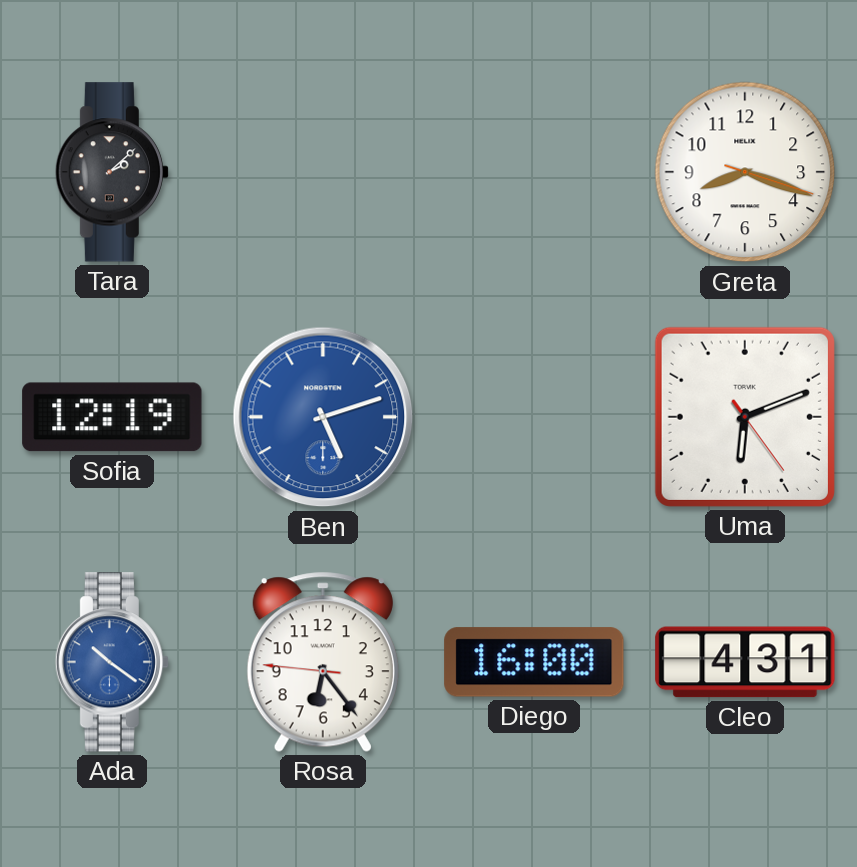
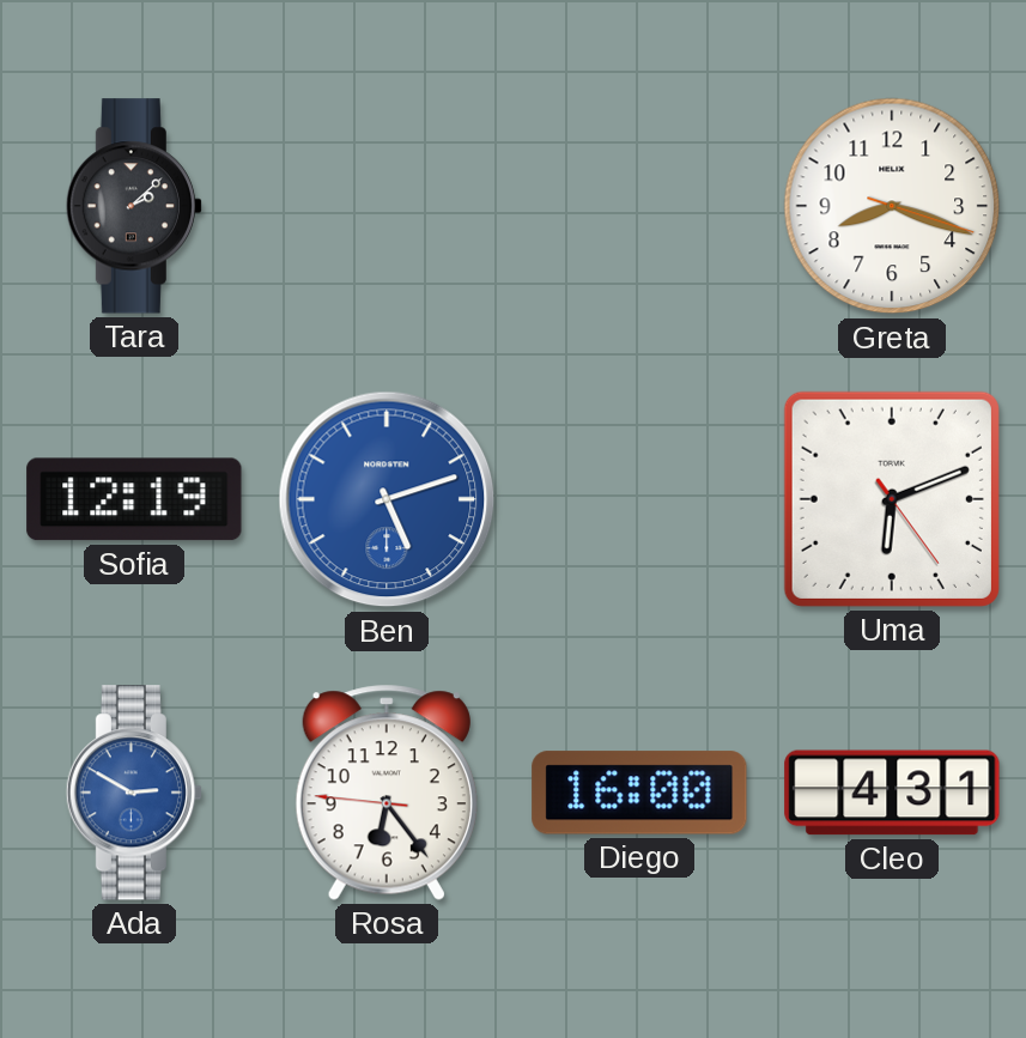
Ada: 10:21 -> 2:50 (133, 793)
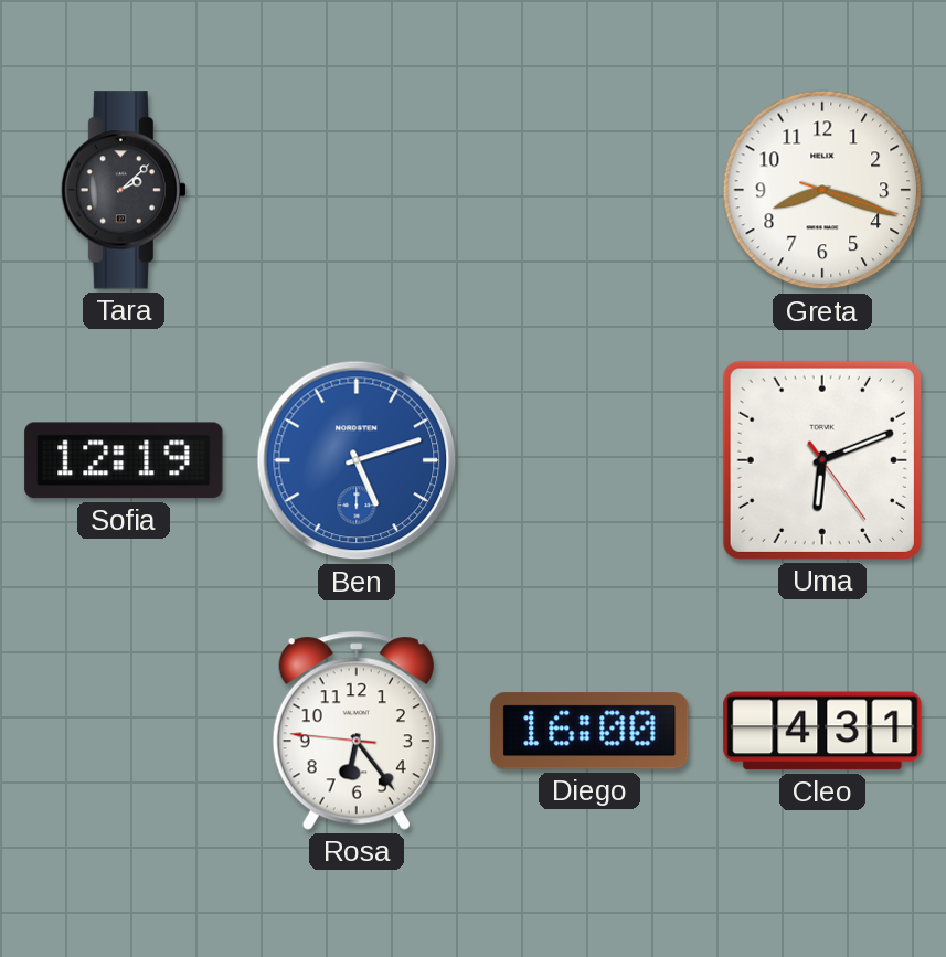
Ada: 2:50 -> none (133, 793)
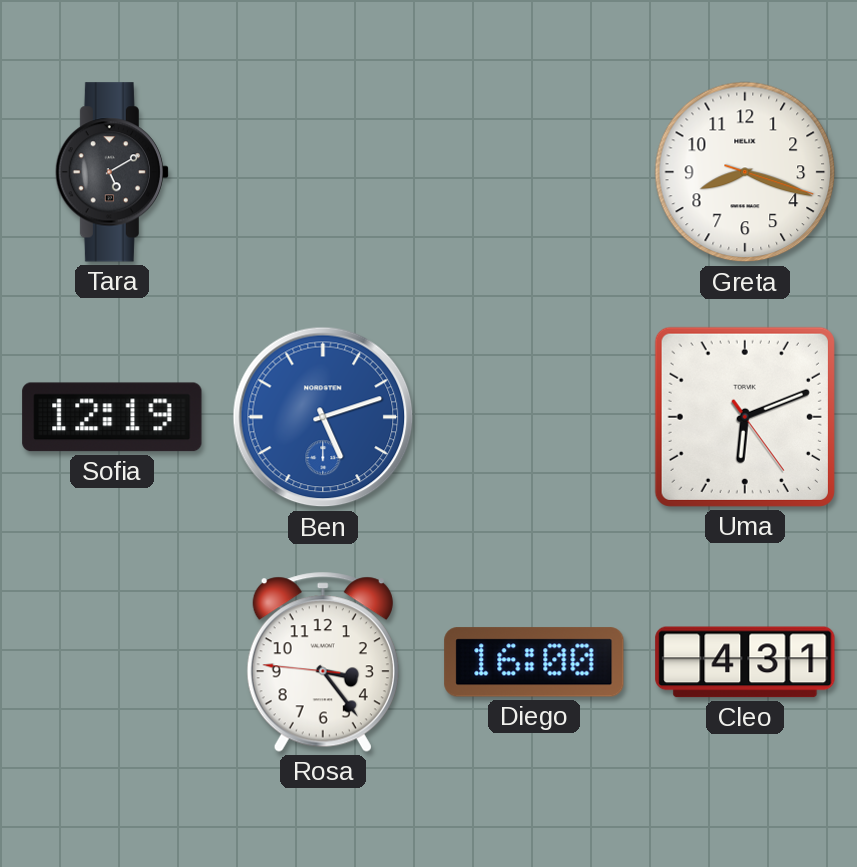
Tara: 2:08 -> 5:10 (111, 172)
Rosa: 6:23 -> 3:23 (323, 662)
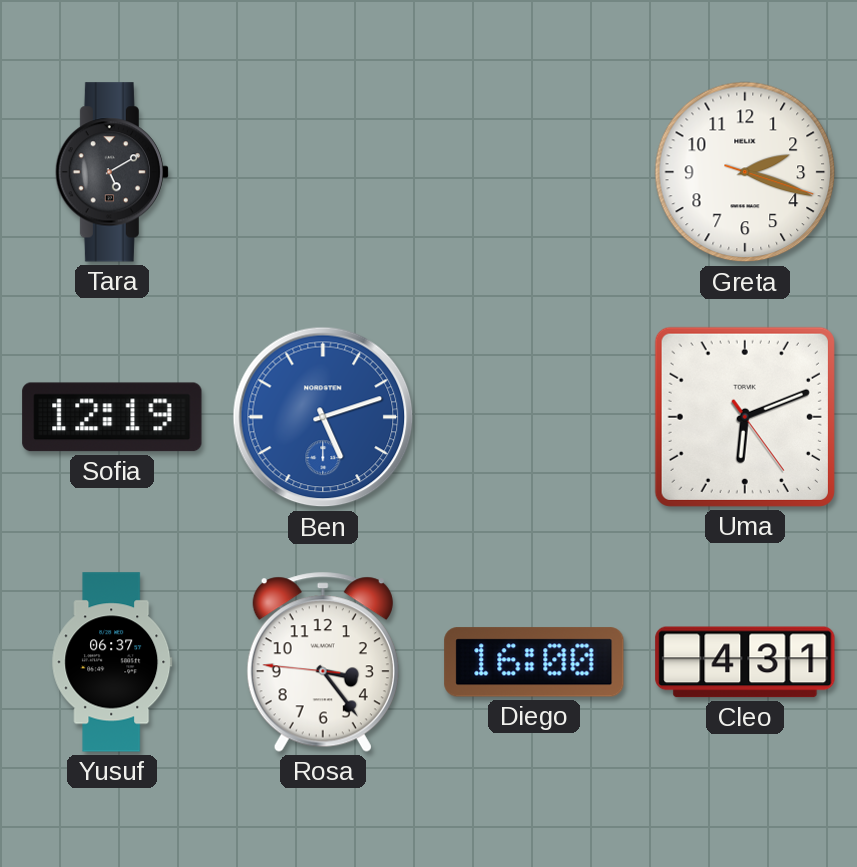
Greta: 8:18 -> 2:18 (745, 172)
Yusuf: none -> 06:37 (112, 662)
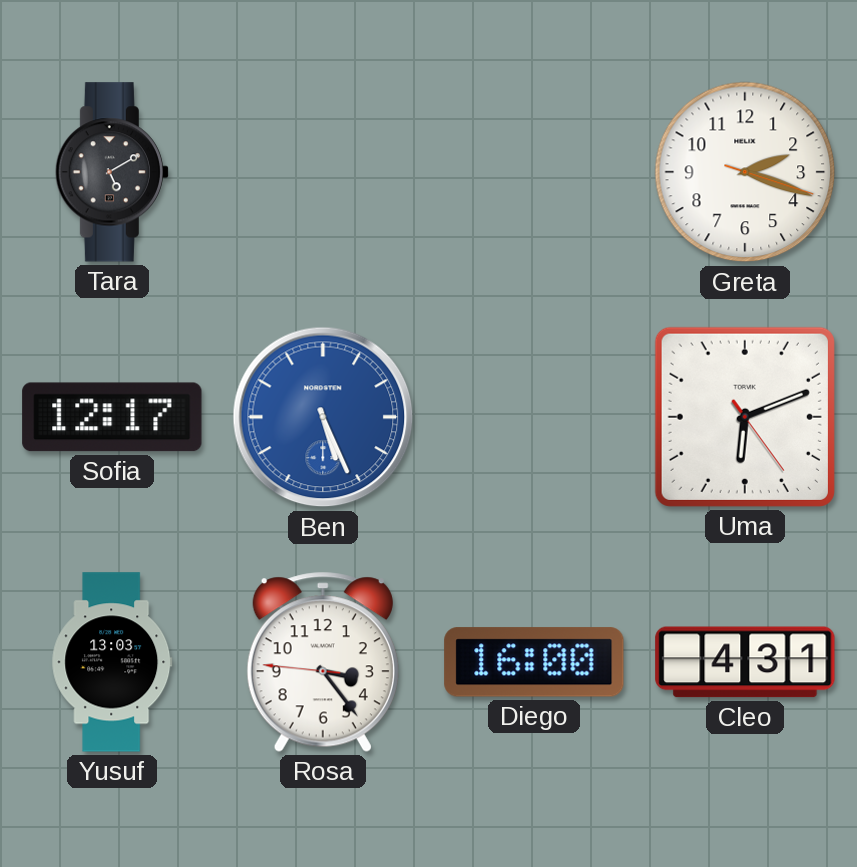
Sofia: 12:19 -> 12:17 (112, 417)
Ben: 5:12 -> 5:26 (323, 417)
Yusuf: 06:37 -> 13:03 (112, 662)
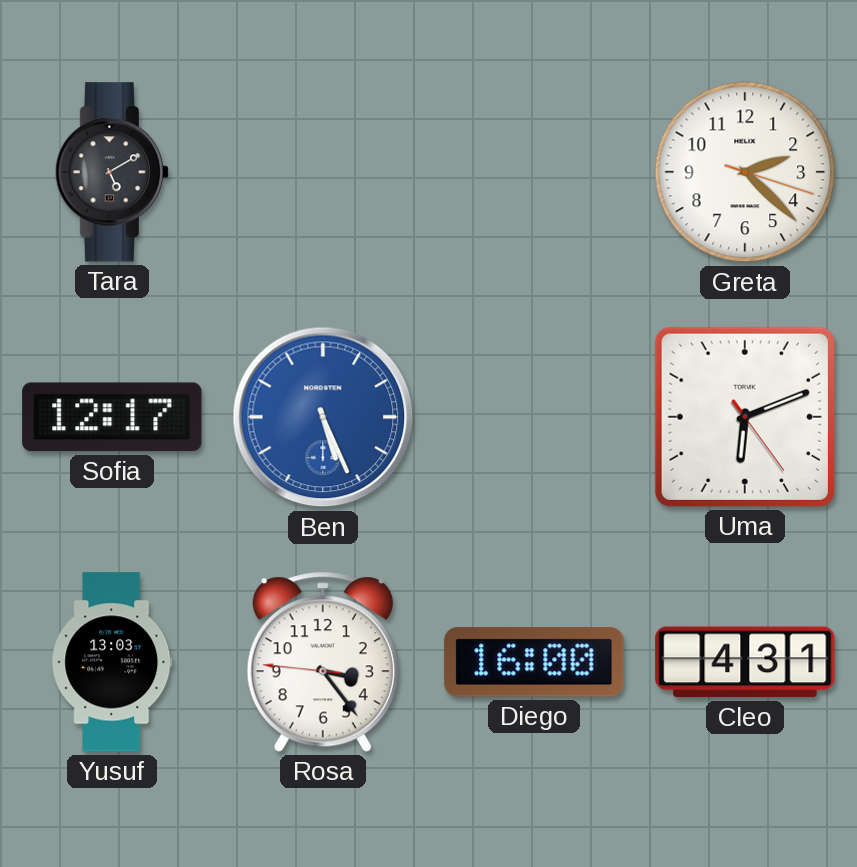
Greta: 2:18 -> 2:22 (745, 172)
